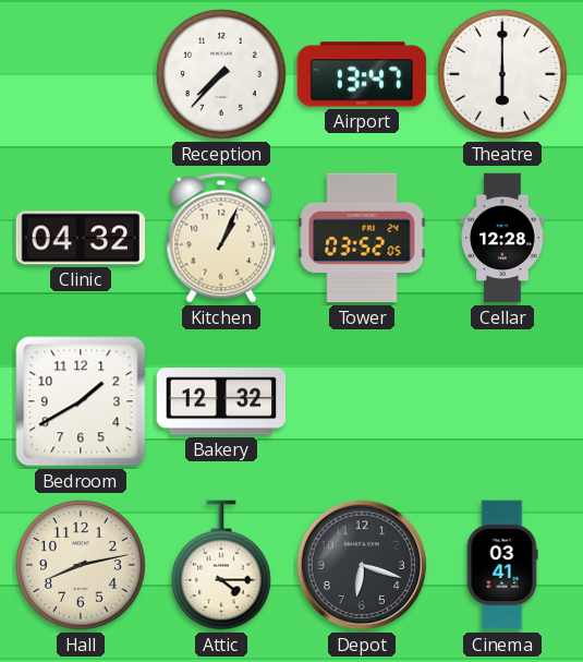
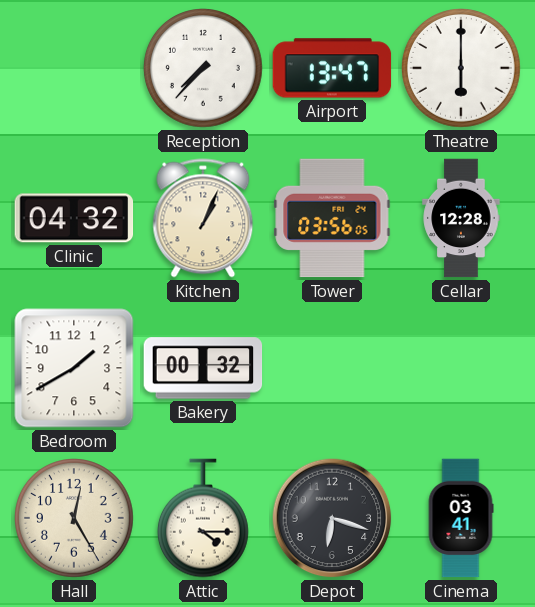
Tower: 03:52 -> 03:56 (332, 218)
Bakery: 12:32 -> 00:32 (203, 368)
Hall: 8:13 -> 12:25 (75, 519)
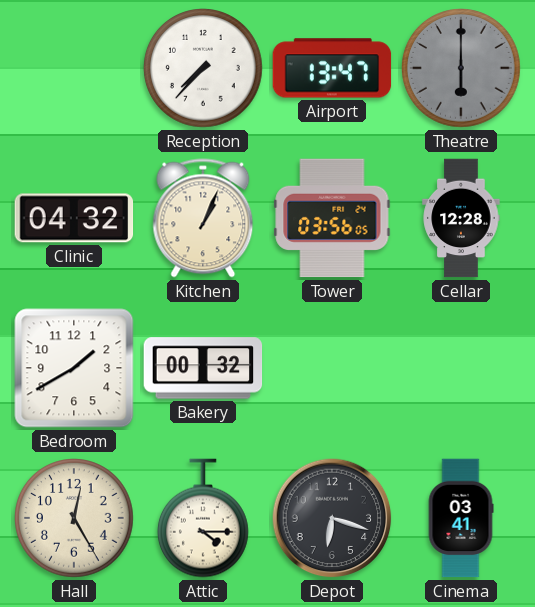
Theatre dial: white -> grey (462, 69)
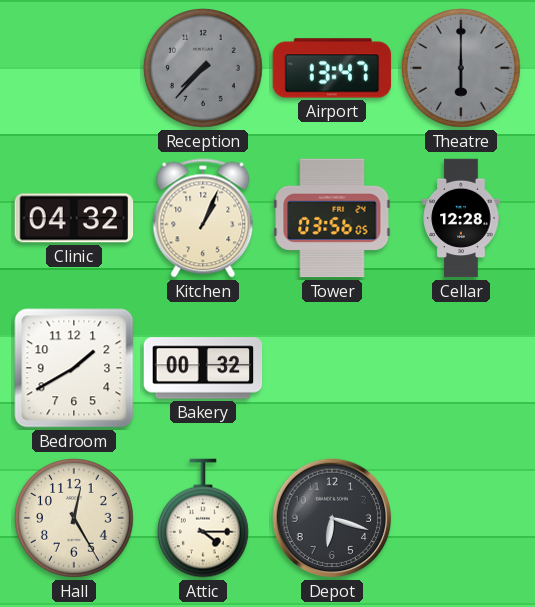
Reception dial: white -> grey (204, 69)
Cinema: 03:41 -> none (461, 518)
